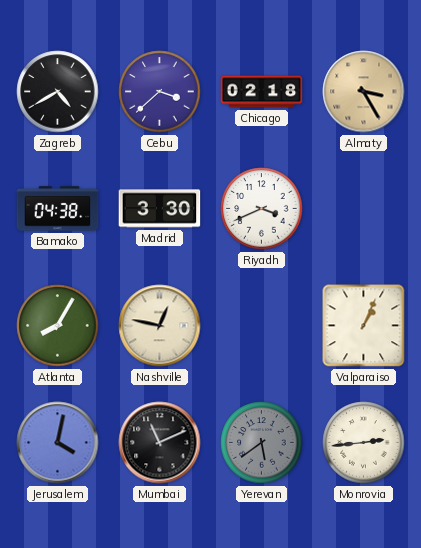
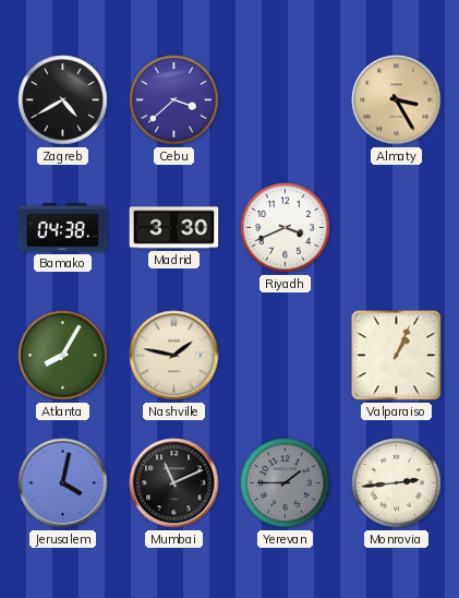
Chicago: 02:18 -> none (262, 92)
Nashville: 12:47 -> 1:47 (174, 356)
Yerevan: 5:39 -> 1:45 (286, 483)
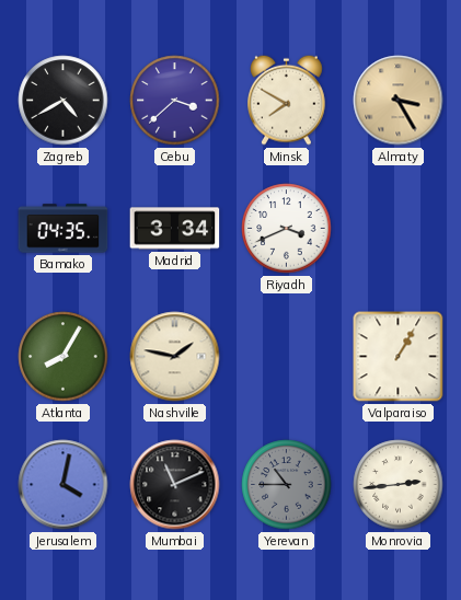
Minsk: none -> 7:50 (287, 100)
Bamako: 04:38 -> 04:35 (64, 229)
Madrid: 3:30 -> 3:34 (175, 229)
Valparaiso: 1:04 -> 1:05 (399, 357)
Yerevan: 1:45 -> 10:45 (287, 485)
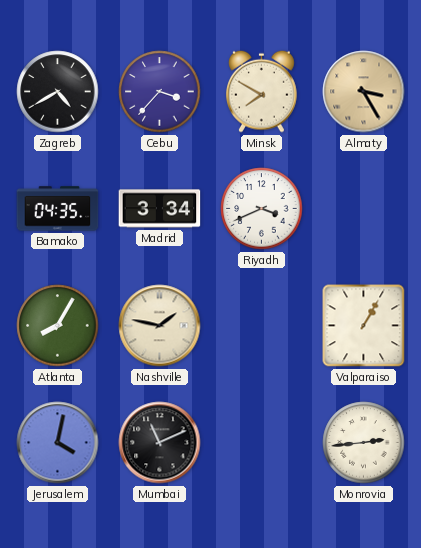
Cebu: 3:38 -> 3:37 (160, 92)
Yerevan: 10:45 -> none (287, 485)
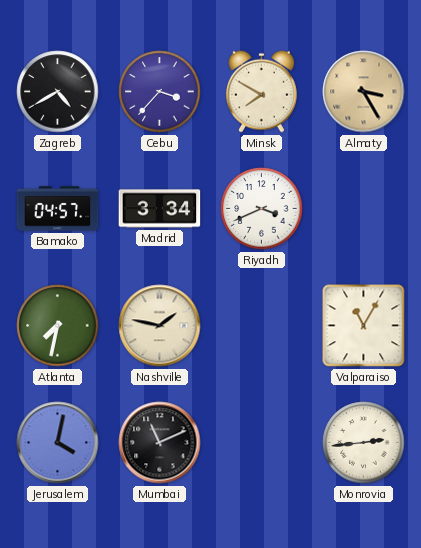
Bamako: 04:35 -> 04:57 (58, 209)
Atlanta: 8:05 -> 7:32 (58, 326)
Valparaiso: 1:05 -> 11:05 (364, 326)
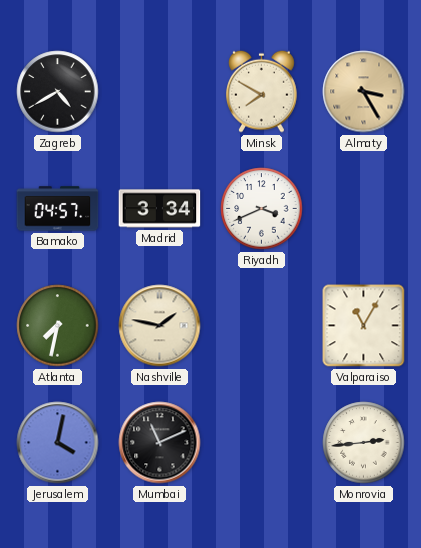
Cebu: 3:37 -> none (160, 92)
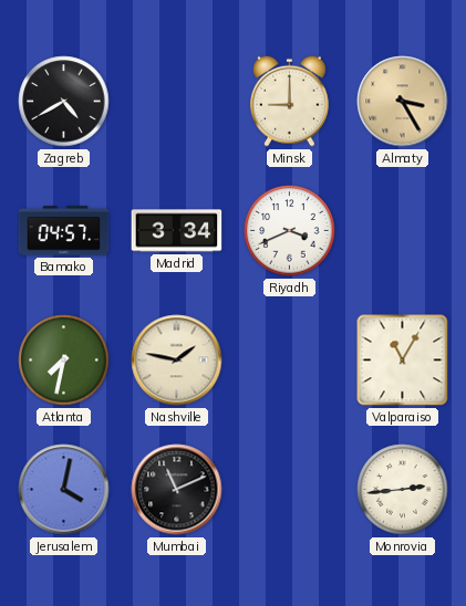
Minsk: 7:50 -> 9:00 (290, 101)
